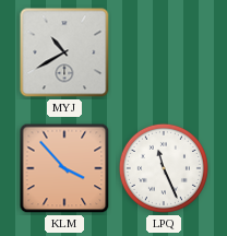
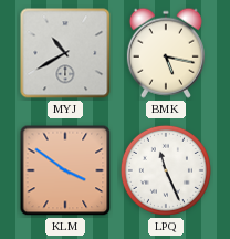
BMK: none -> 5:17 (166, 53)
KLM: 3:53 -> 3:51 (65, 170)
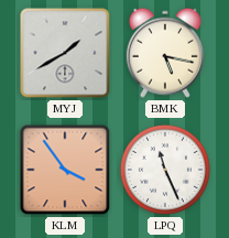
MYJ: 10:40 -> 1:40 (65, 53)
KLM: 3:51 -> 3:54 (65, 170)
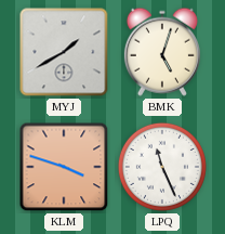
BMK: 5:17 -> 5:03 (162, 52)
KLM: 3:54 -> 3:48 (64, 167)
